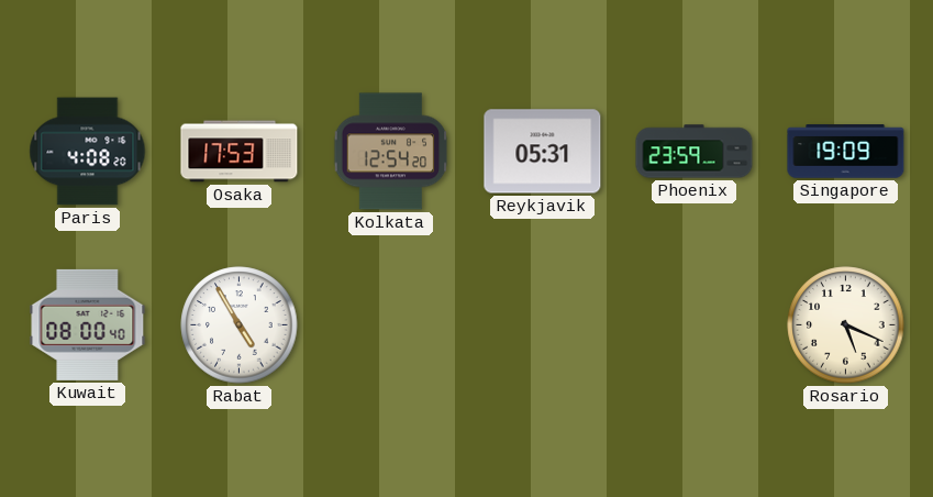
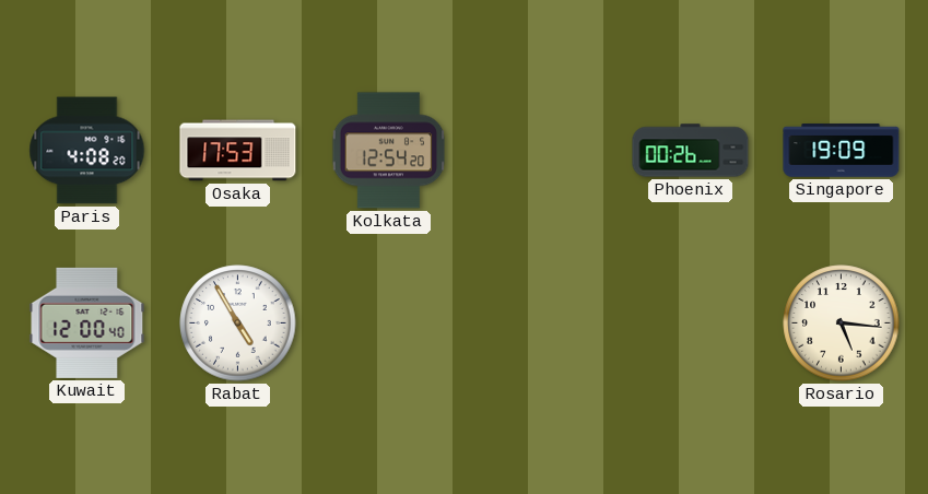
Reykjavik: 05:31 -> none (543, 152)
Phoenix: 23:59 -> 00:26 (691, 151)
Kuwait: 08:00 -> 12:00 (87, 322)
Rosario: 5:19 -> 5:16 (842, 324)
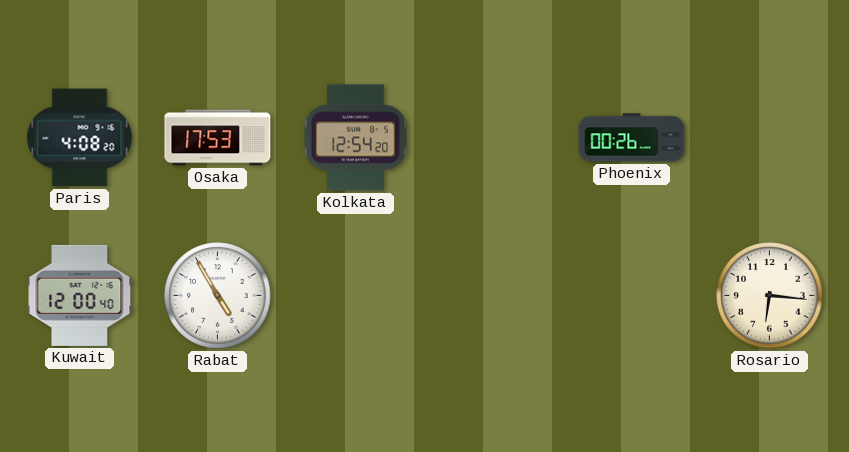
Singapore: 19:09 -> none (842, 151)
Rosario: 5:16 -> 6:16 (770, 296)
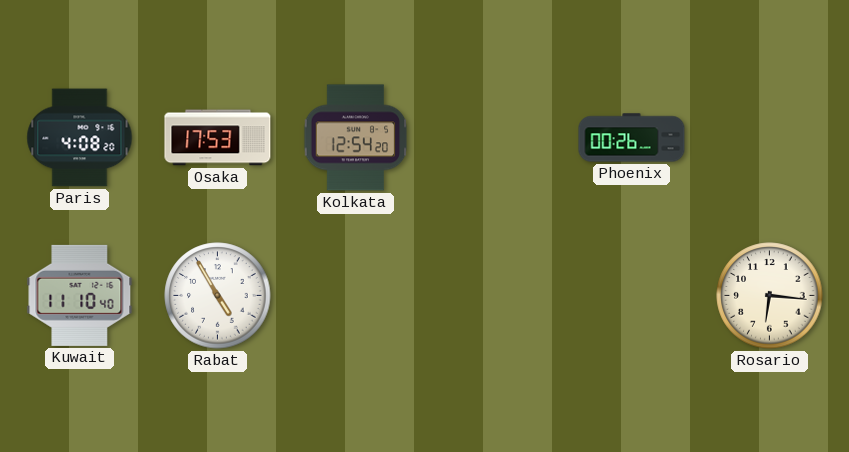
Kuwait: 12:00 -> 11:10 (80, 295)
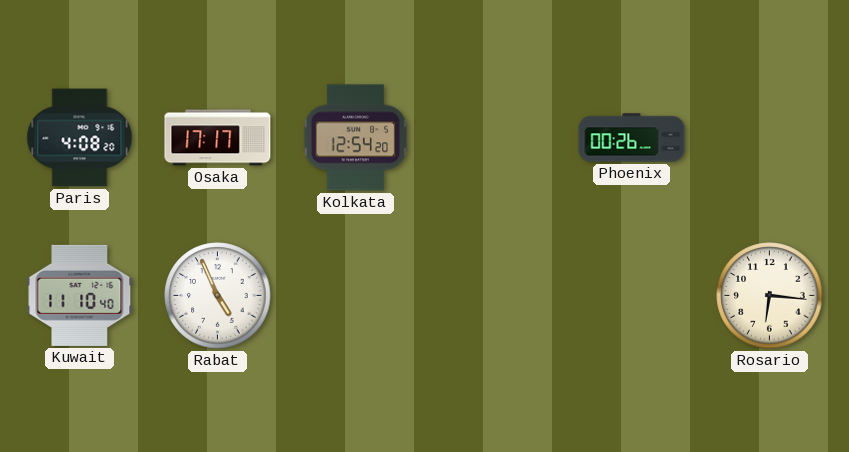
Osaka: 17:53 -> 17:17 (218, 138)
Rabat: 4:55 -> 4:56 (218, 296)
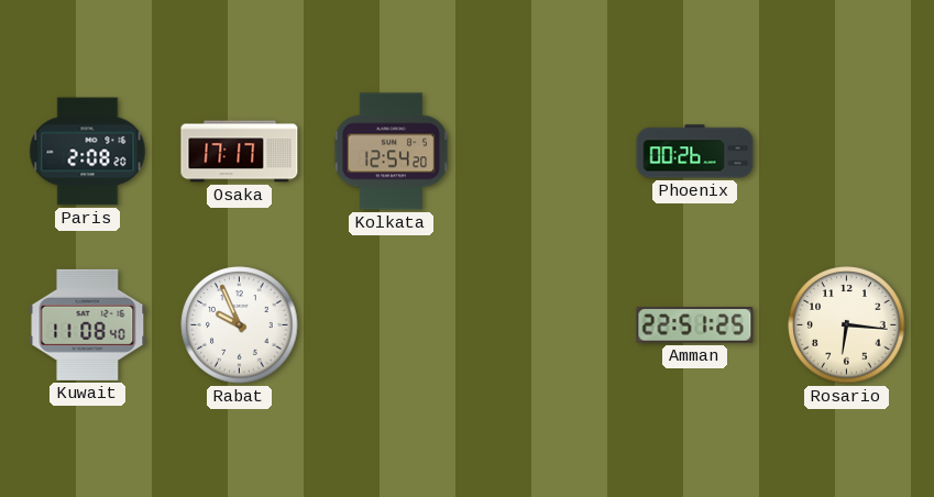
Paris: 4:08 -> 2:08 (88, 152)
Kuwait: 11:10 -> 11:08 (88, 324)
Rabat: 4:56 -> 9:56 (240, 325)
Amman: none -> 22:51 (695, 325)
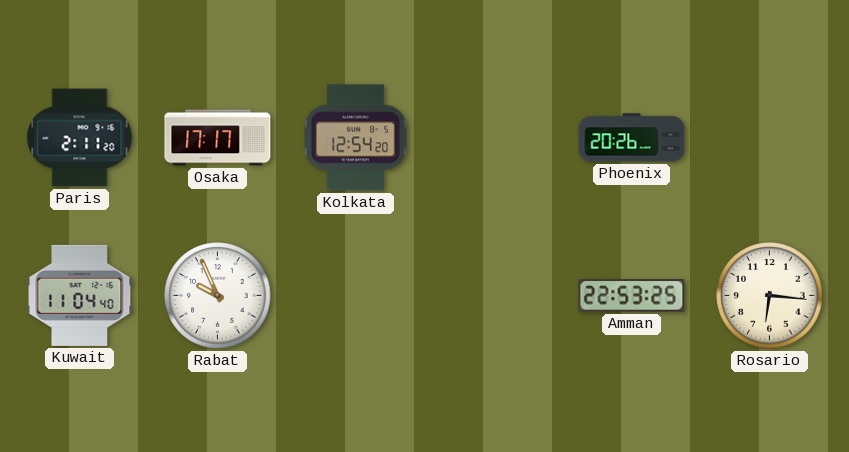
Paris: 2:08 -> 2:11 (80, 138)
Phoenix: 00:26 -> 20:26 (632, 138)
Kuwait: 11:08 -> 11:04 (80, 295)
Amman: 22:51 -> 22:53 (632, 296)
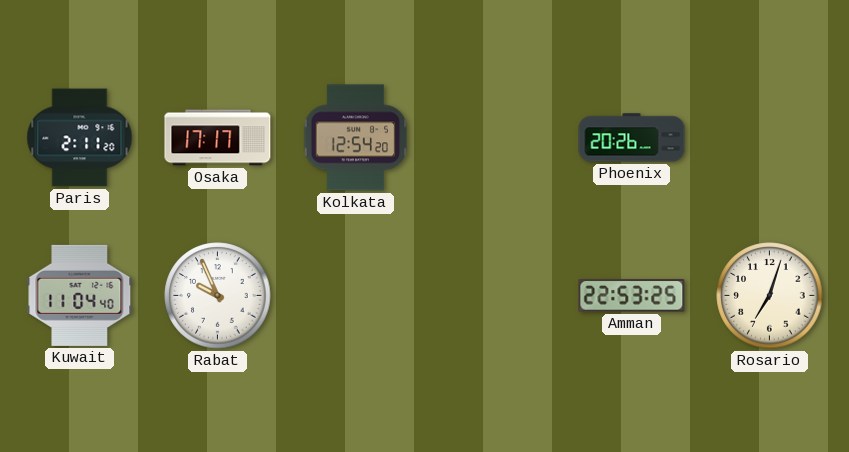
Rosario: 6:16 -> 7:03 (770, 296)
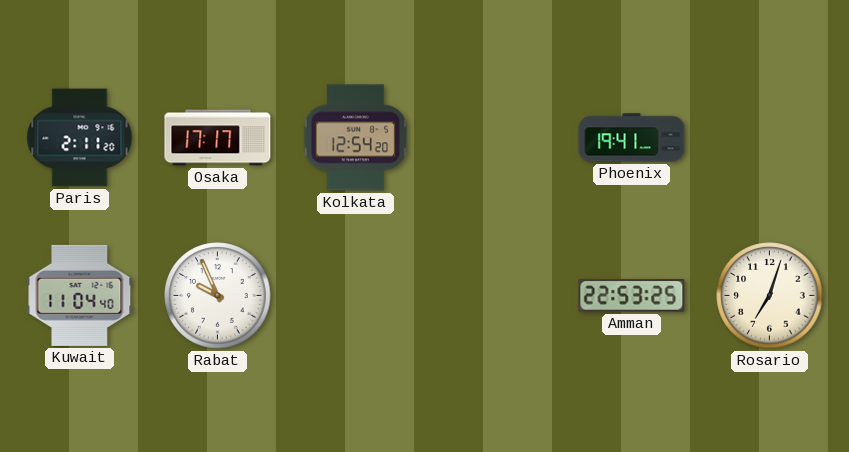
Phoenix: 20:26 -> 19:41 (632, 138)
